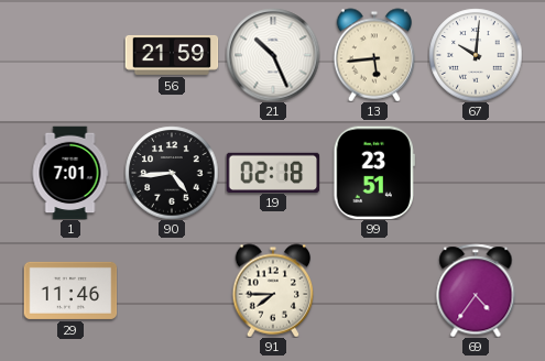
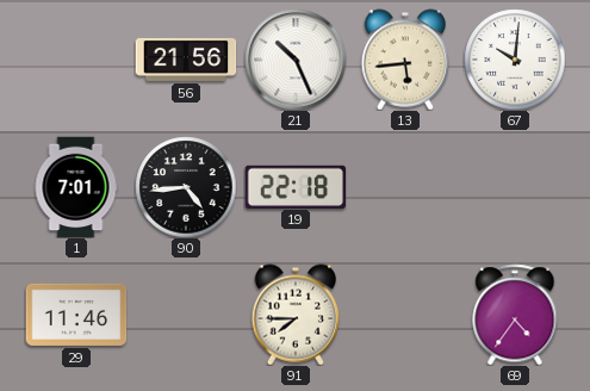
56: 21:59 -> 21:56 (186, 60)
19: 02:18 -> 22:18 (296, 186)
99: 23:51 -> none (373, 173)
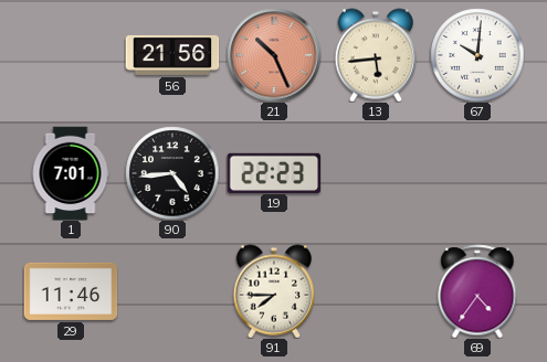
21 dial: white -> salmon (274, 55)
19: 22:18 -> 22:23 (274, 172)
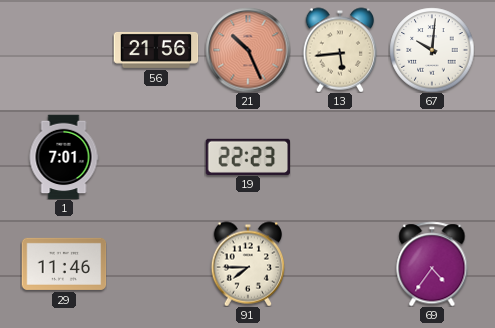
90: 4:44 -> none (172, 173)
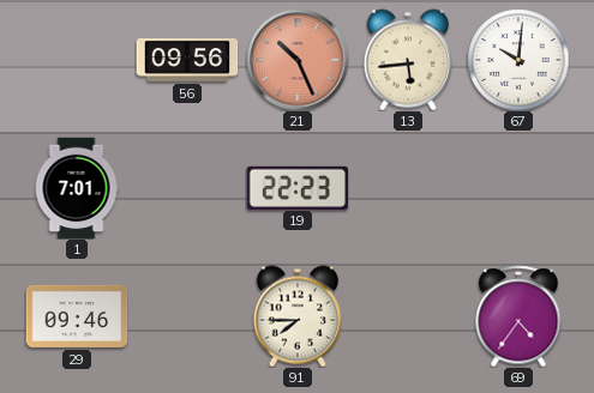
56: 21:56 -> 09:56 (187, 60)
29: 11:46 -> 09:46 (77, 316)
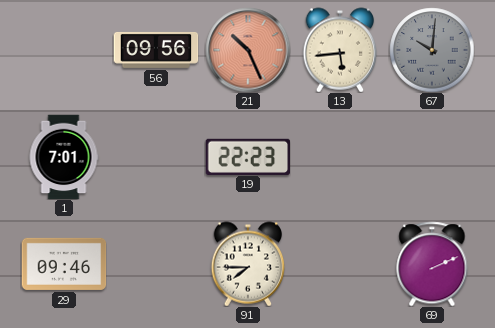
67 dial: white -> grey (432, 50)
69: 4:36 -> 2:11 (432, 264)
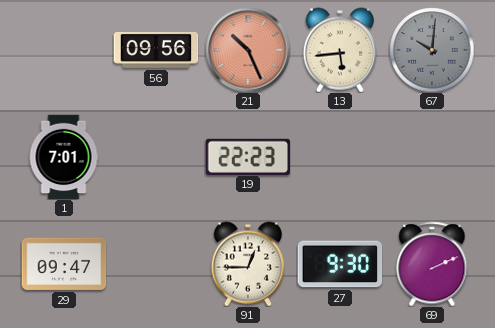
29: 09:46 -> 09:47 (64, 264)
91: 7:45 -> 12:45 (248, 264)
27: none -> 9:30 (340, 264)
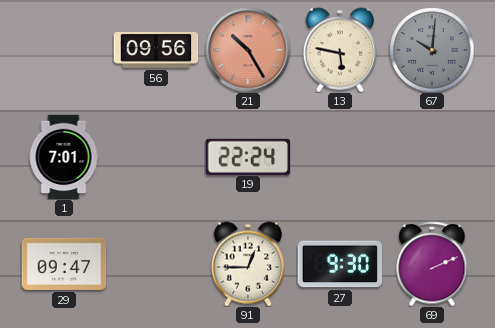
21: 10:26 -> 10:25 (248, 50)
13: 5:44 -> 5:47 (340, 50)
19: 22:23 -> 22:24 (248, 156)
